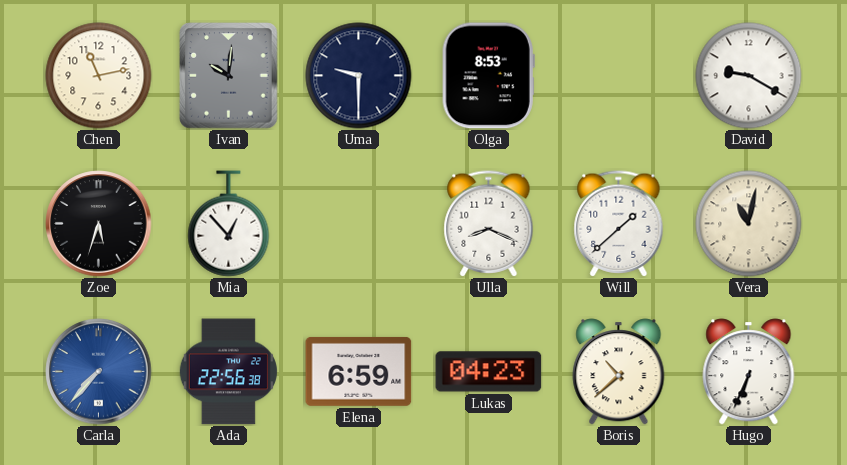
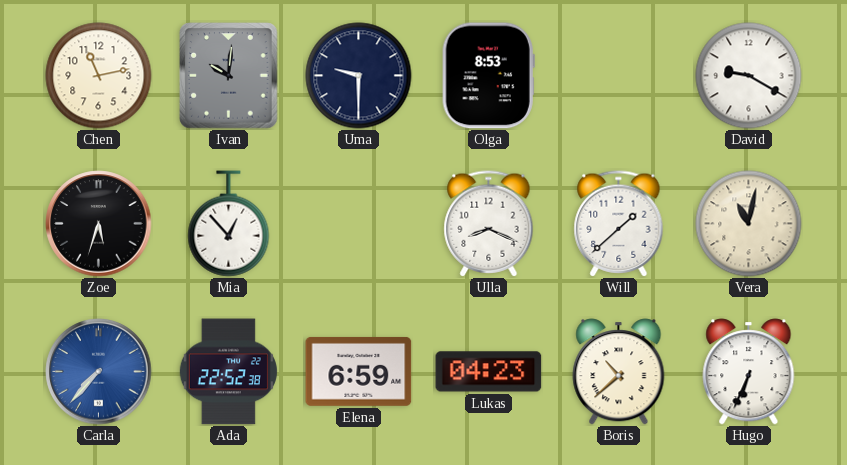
Ada: 22:56 -> 22:52 (228, 372)
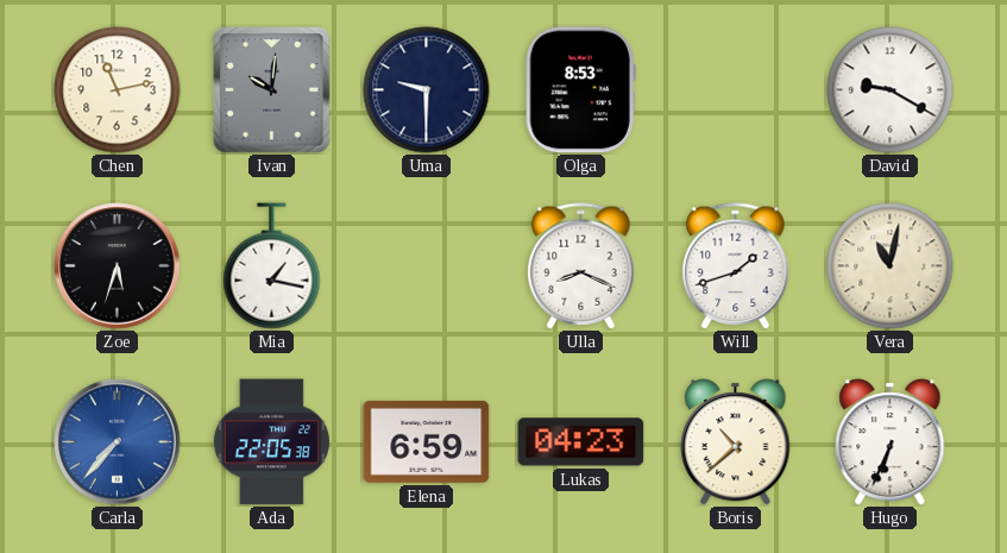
Mia: 12:53 -> 1:17 (272, 266)
Will: 1:38 -> 1:42 (736, 266)
Ada: 22:52 -> 22:05 (271, 442)
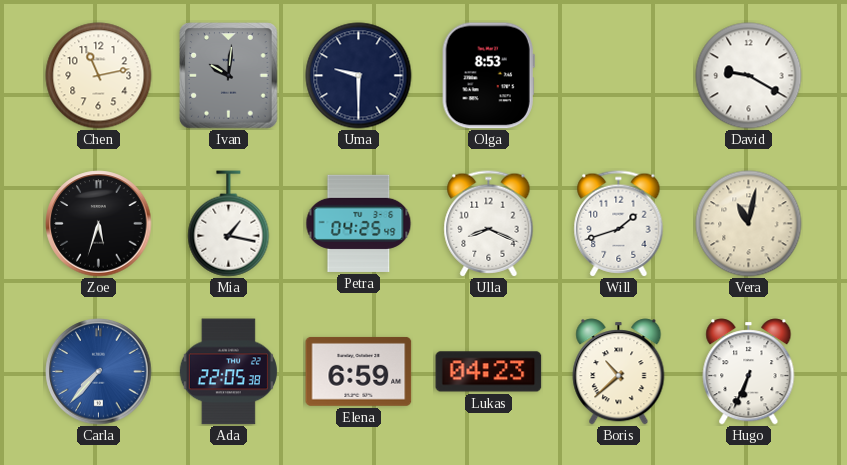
Petra: none -> 04:25 (359, 223)
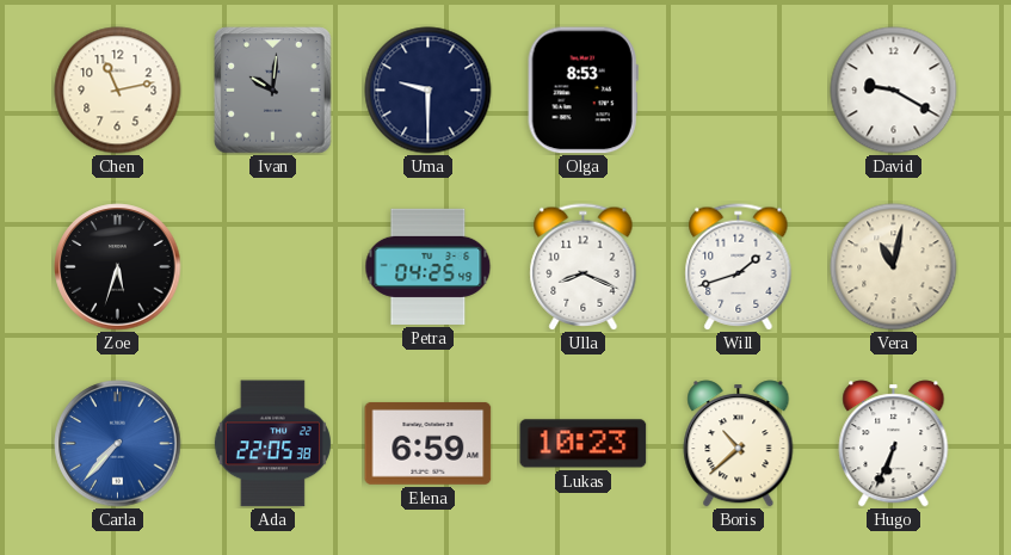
Mia: 1:17 -> none (229, 224)
Lukas: 04:23 -> 10:23 (584, 444)
